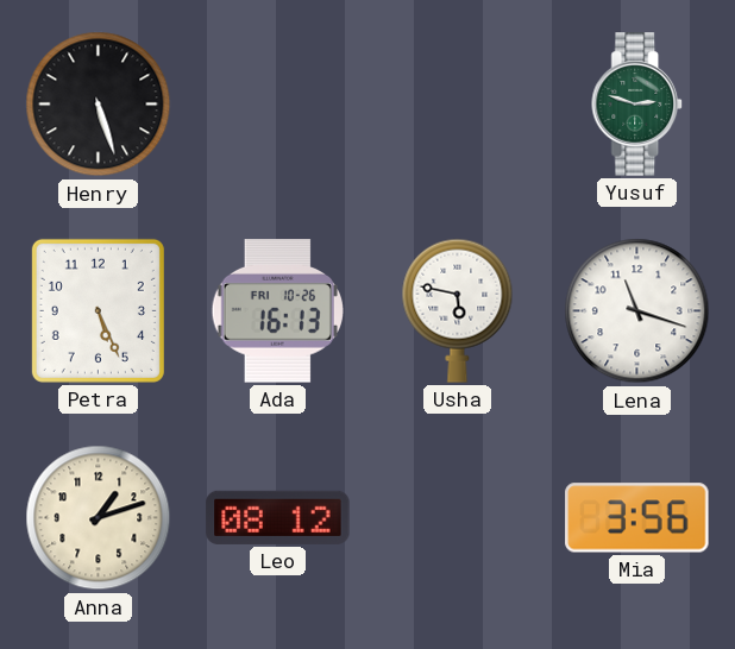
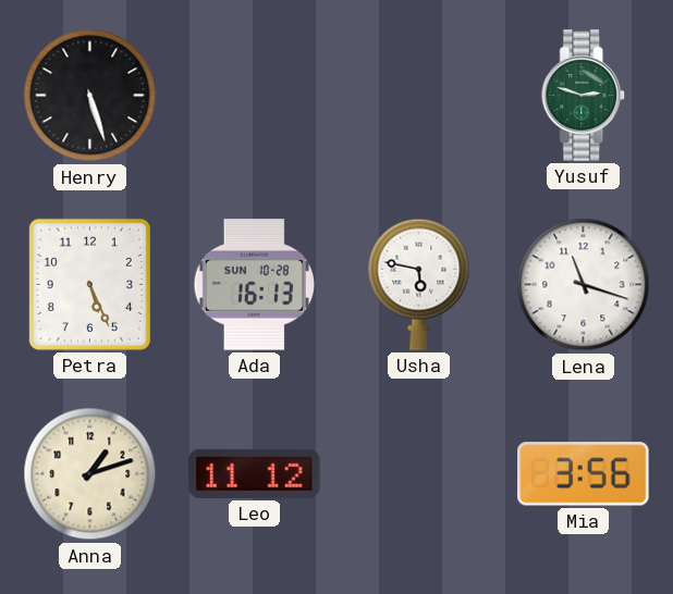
Ada date: FRI 10-26 -> SUN 10-28 (254, 285)
Leo: 08:12 -> 11:12 (255, 473)
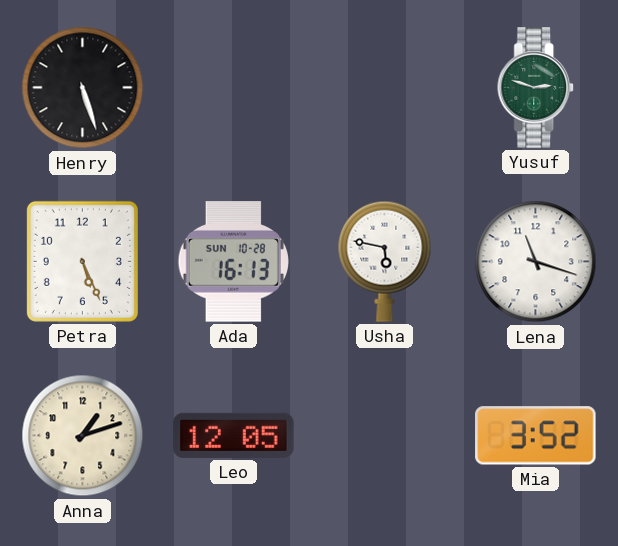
Leo: 11:12 -> 12:05 (234, 435)
Mia: 3:56 -> 3:52 (536, 436)
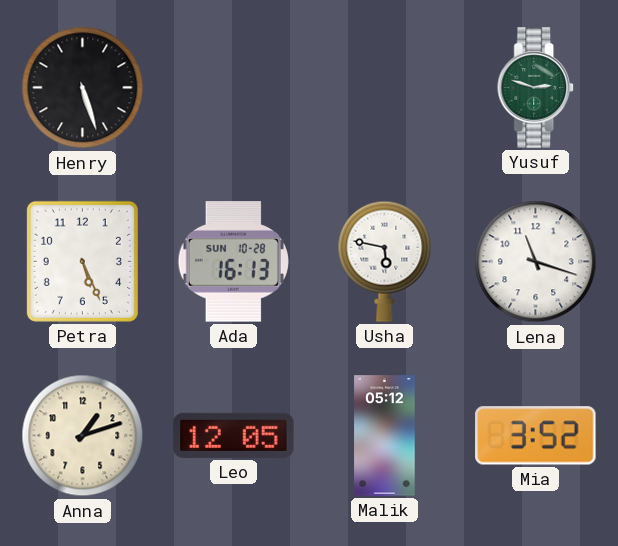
Malik: none -> 05:12 (385, 436)
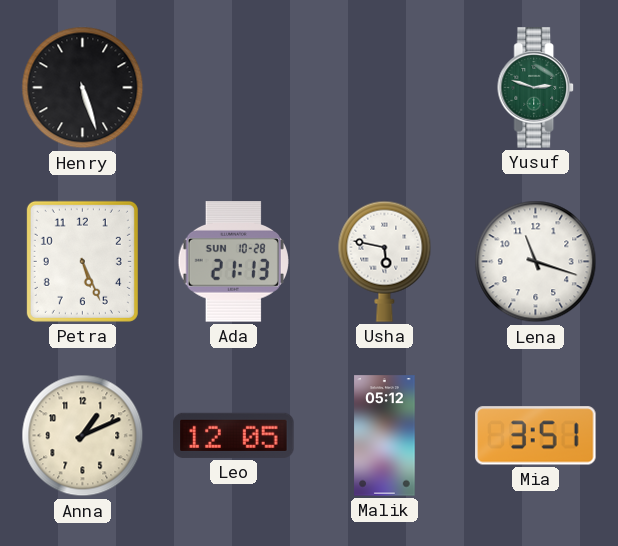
Ada: 16:13 -> 21:13 (233, 262)
Anna: 1:12 -> 1:11 (83, 436)
Mia: 3:52 -> 3:51 (536, 436)
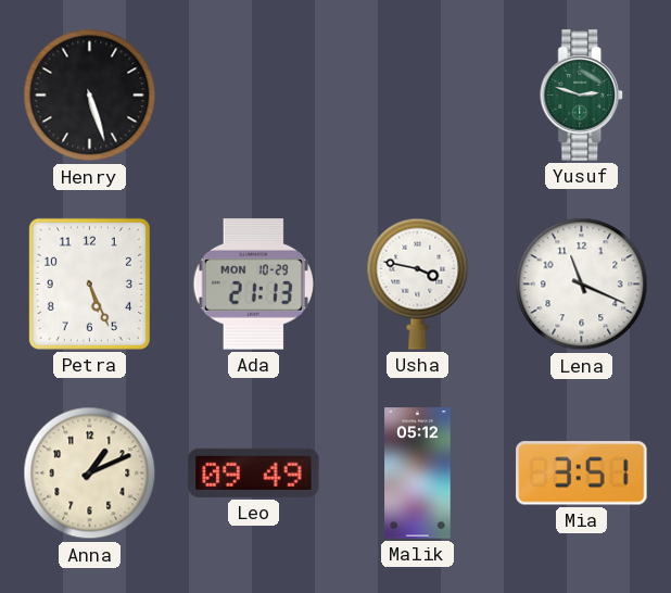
Ada date: SUN 10-28 -> MON 10-29 (253, 285)
Usha: 5:47 -> 3:47 (418, 283)
Lena: 11:18 -> 11:19 (582, 285)
Leo: 12:05 -> 09:49 (254, 472)
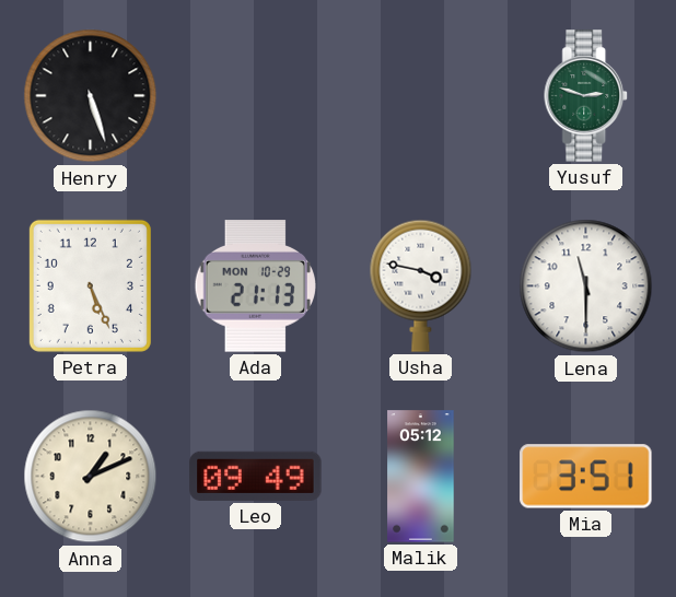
Lena: 11:19 -> 11:30 (586, 286)
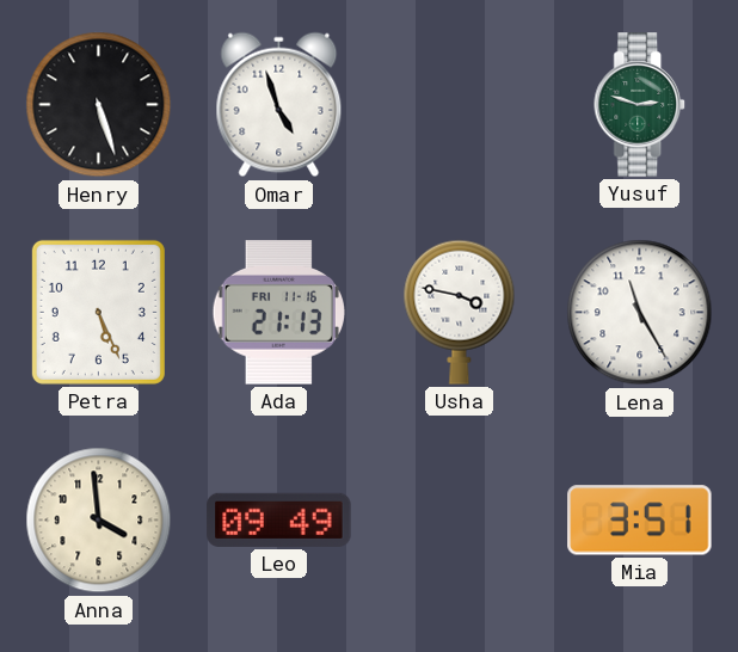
Omar: none -> 4:57 (279, 105)
Ada date: MON 10-29 -> FRI 11-16 (278, 313)
Lena: 11:30 -> 11:25 (640, 313)
Anna: 1:11 -> 3:59 (99, 521)
Malik: 05:12 -> none (421, 477)
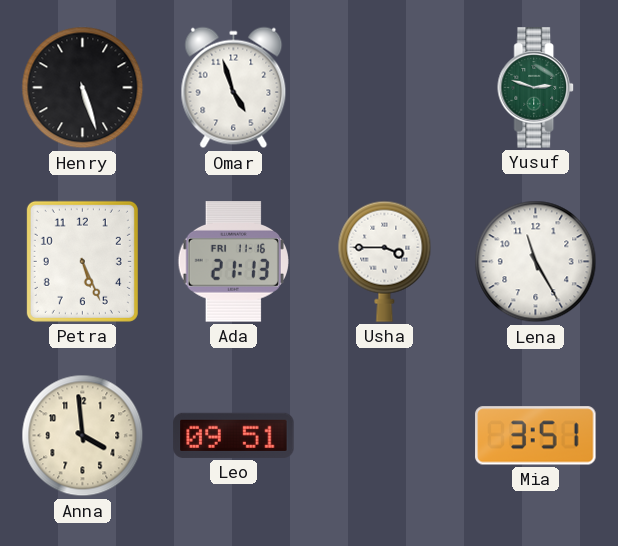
Usha: 3:47 -> 3:45 (385, 261)
Leo: 09:49 -> 09:51 (234, 435)
